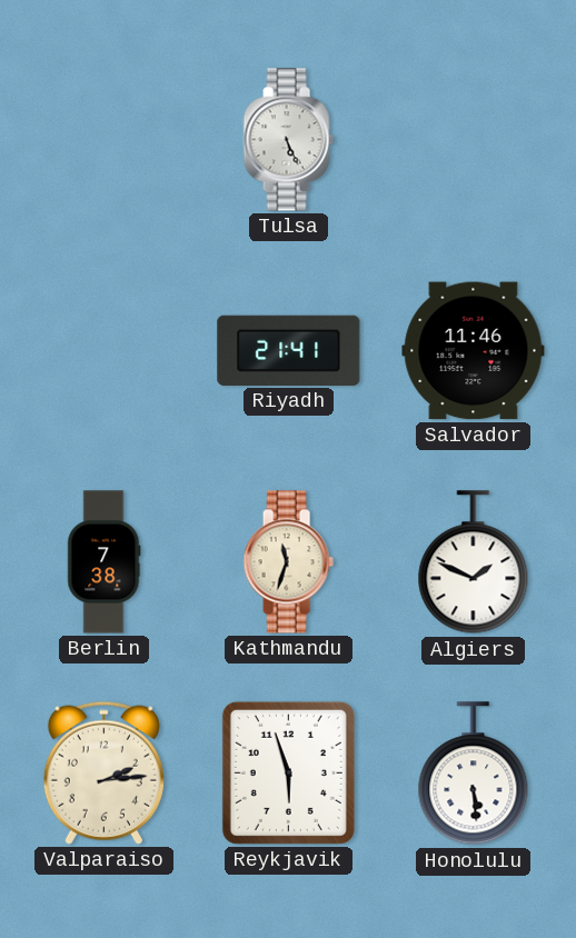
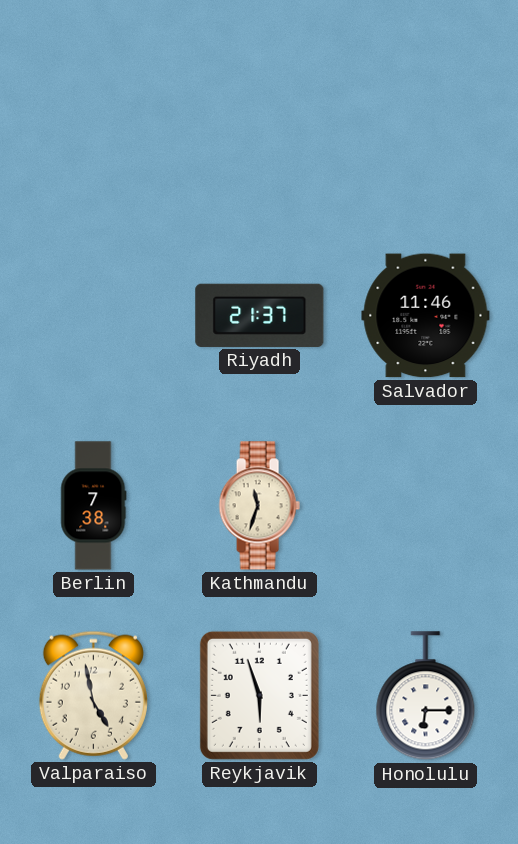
Tulsa: 5:26 -> none (288, 140)
Riyadh: 21:41 -> 21:37 (260, 315)
Algiers: 1:49 -> none (474, 562)
Valparaiso: 2:14 -> 4:58 (93, 695)
Honolulu: 5:29 -> 6:15 (426, 696)
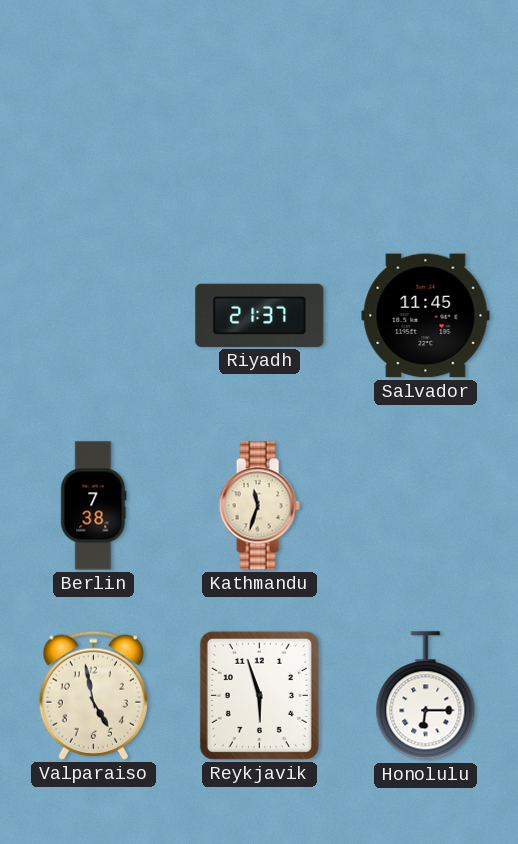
Salvador: 11:46 -> 11:45 (426, 316)
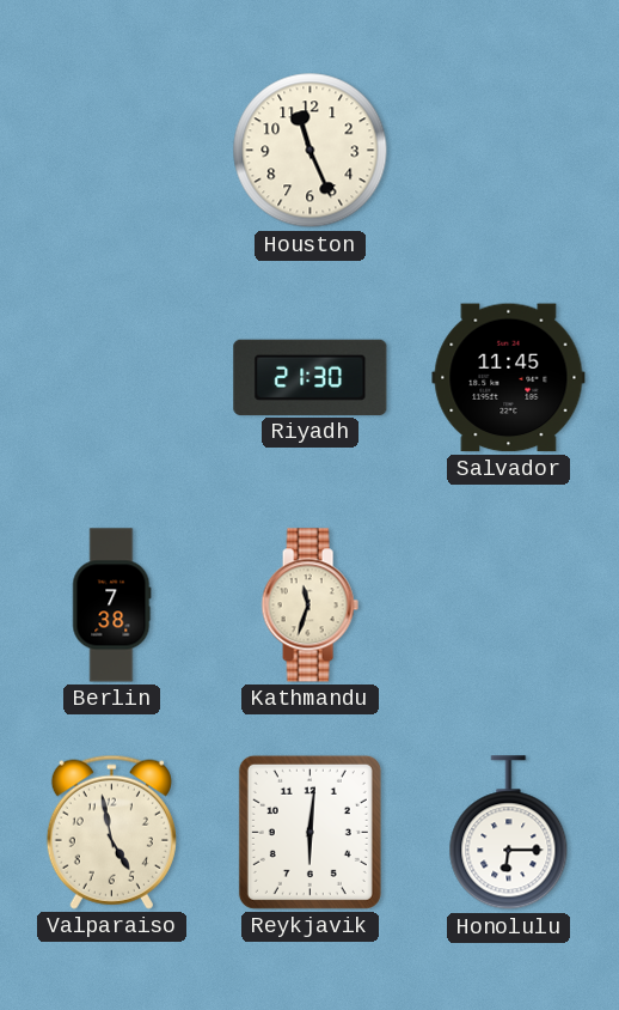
Houston: none -> 11:26 (311, 151)
Riyadh: 21:37 -> 21:30 (311, 377)
Reykjavik: 5:57 -> 6:01 (309, 832)
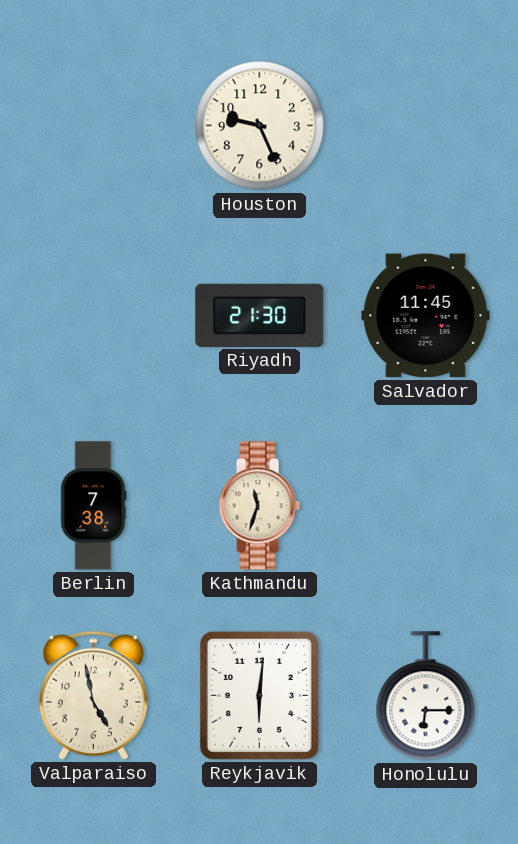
Houston: 11:26 -> 9:26 (260, 126)
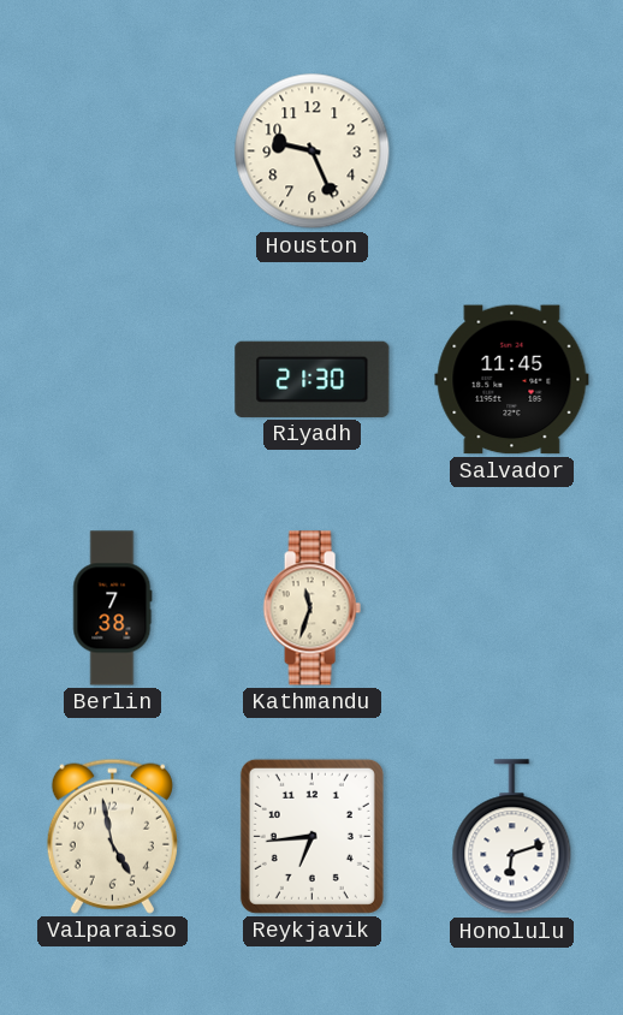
Reykjavik: 6:01 -> 6:44 (311, 836)
Honolulu: 6:15 -> 6:12 (512, 837)
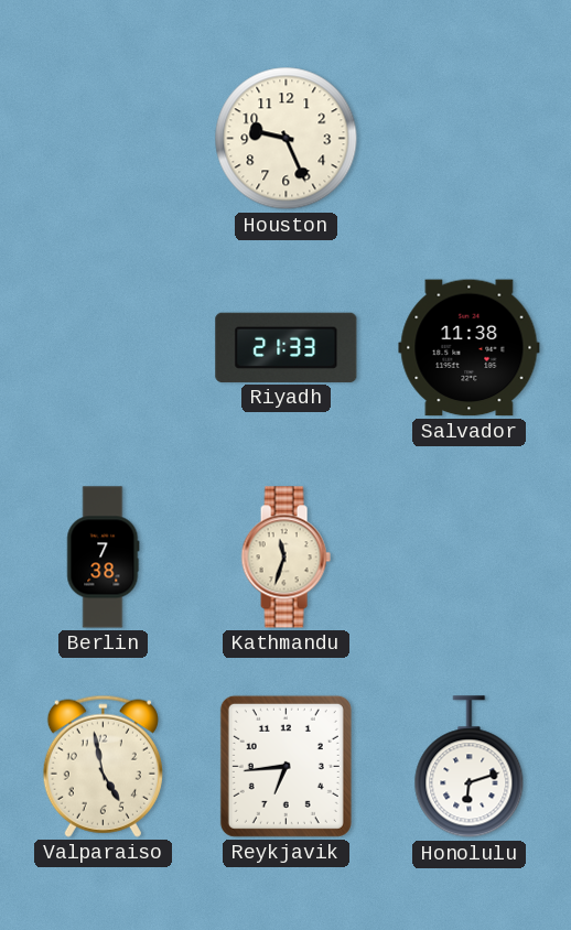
Riyadh: 21:30 -> 21:33 (287, 347)
Salvador: 11:45 -> 11:38 (470, 348)
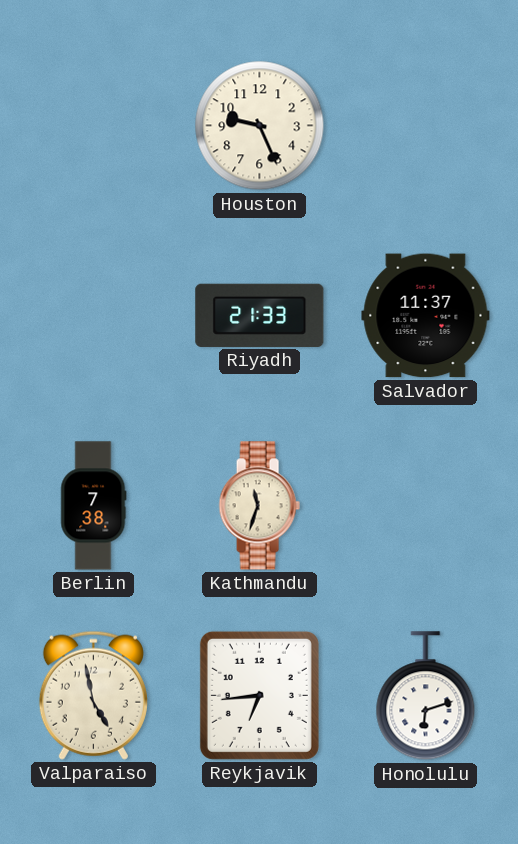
Salvador: 11:38 -> 11:37 (426, 316)
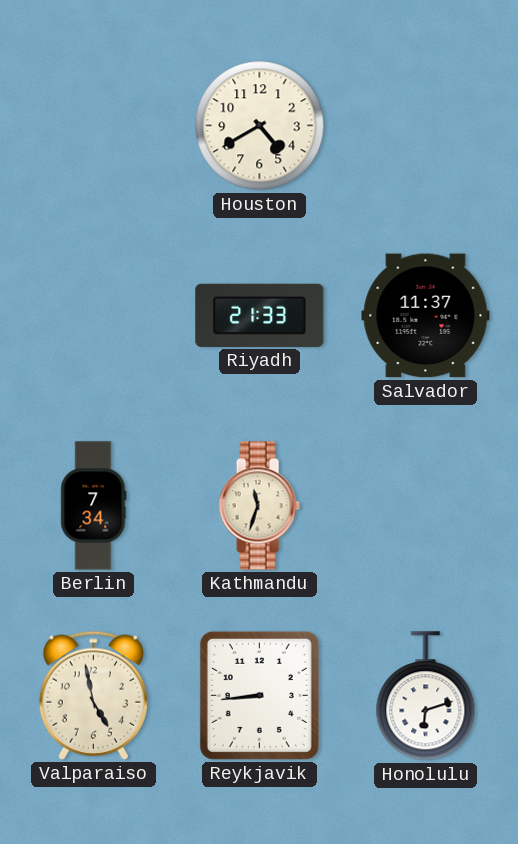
Houston: 9:26 -> 4:40 (260, 126)
Berlin: 7:38 -> 7:34 (94, 506)
Reykjavik: 6:44 -> 8:44 (259, 695)
